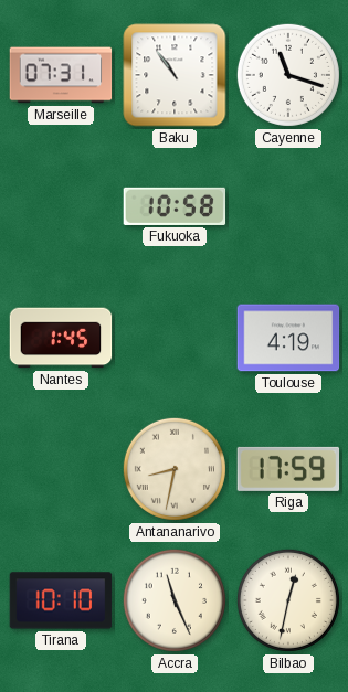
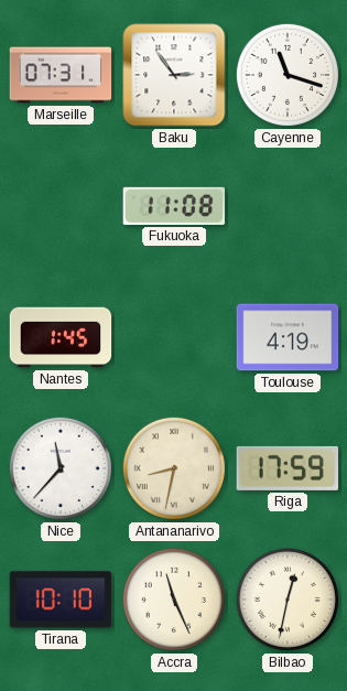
Baku: 10:54 -> 2:54 (174, 75)
Fukuoka: 10:58 -> 11:08 (174, 206)
Nice: none -> 11:37 (61, 468)
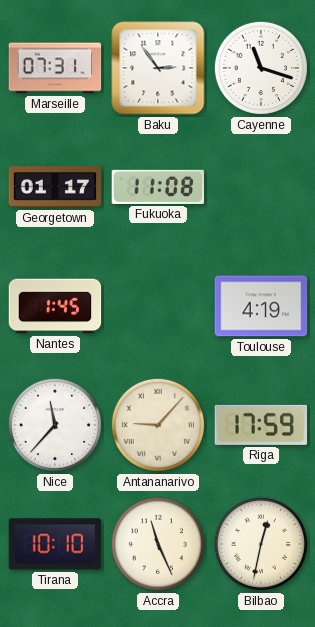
Georgetown: none -> 01:17 (55, 187)
Antananarivo: 8:32 -> 9:07 (158, 425)
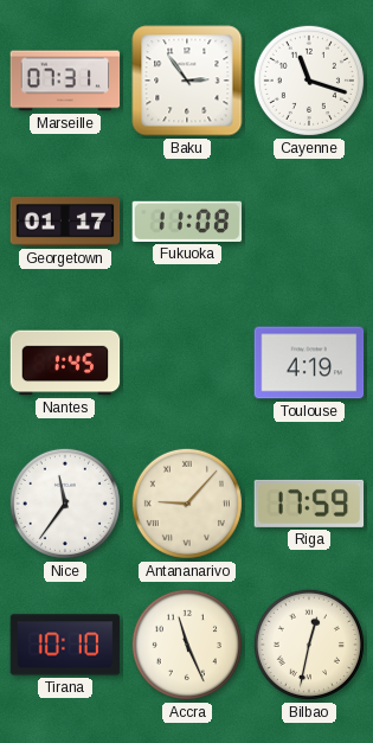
Nice: 11:37 -> 11:36 (65, 504)
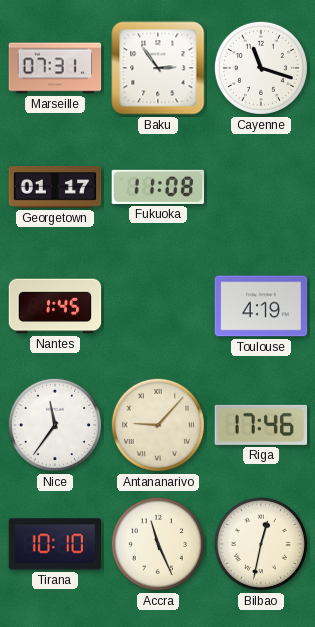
Riga: 17:59 -> 17:46 (261, 425)
